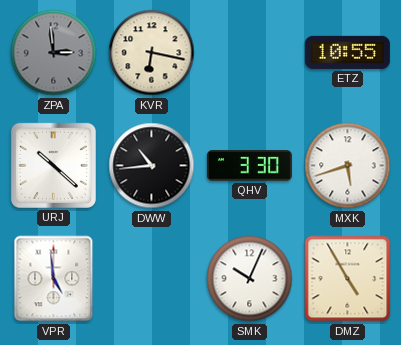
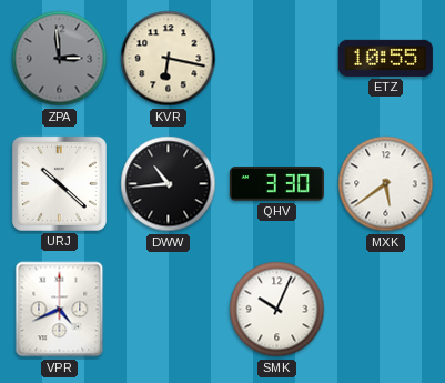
MXK: 5:42 -> 5:39 (386, 184)
VPR: 4:59 -> 4:41 (60, 310)
DMZ: 4:55 -> none (348, 279)
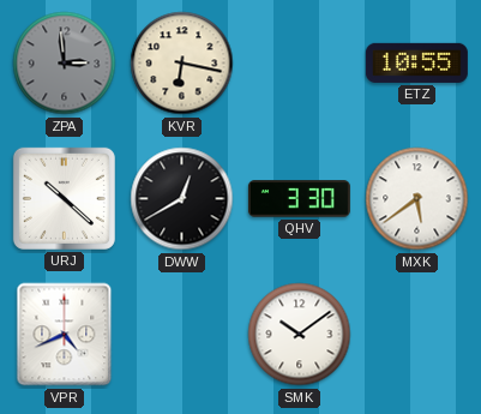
DWW: 10:44 -> 12:40 (182, 199)
SMK: 10:04 -> 10:09 (300, 335)
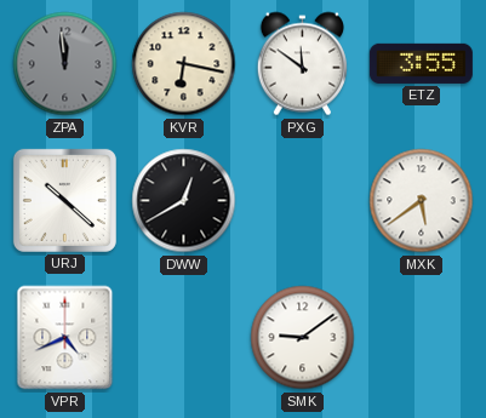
ZPA: 2:59 -> 11:59 (65, 64)
PXG: none -> 11:51 (302, 64)
ETZ: 10:55 -> 3:55 (421, 63)
QHV: 3:30 -> none (299, 199)
SMK: 10:09 -> 9:09 (303, 338)
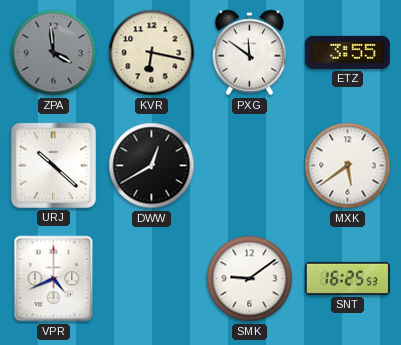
ZPA: 11:59 -> 3:59 (54, 53)
SNT: none -> 16:25 (347, 278)
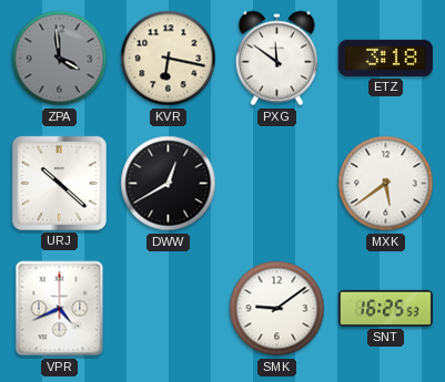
ETZ: 3:55 -> 3:18 (385, 58)
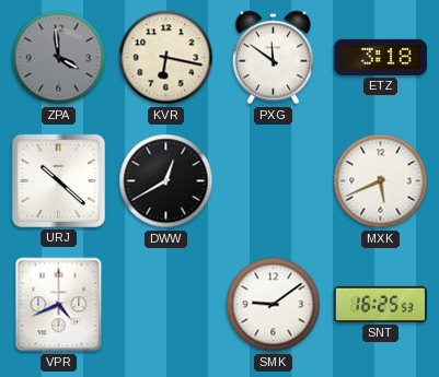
MXK: 5:39 -> 5:41 (381, 181)
